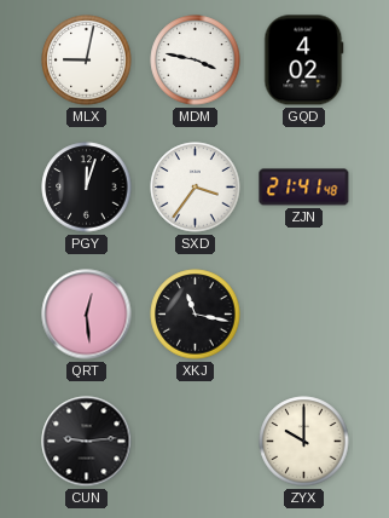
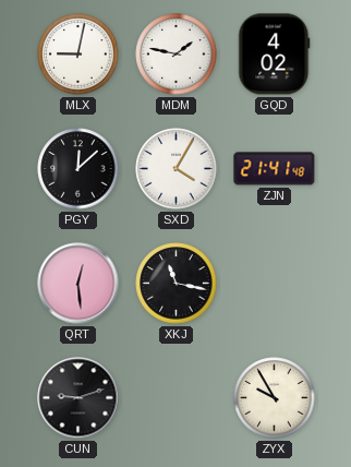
MDM: 3:47 -> 1:47 (177, 55)
PGY: 12:03 -> 12:08 (78, 169)
SXD: 3:36 -> 4:05 (177, 169)
CUN: 9:14 -> 9:12 (78, 398)
ZYX: 10:00 -> 9:55 (275, 398)
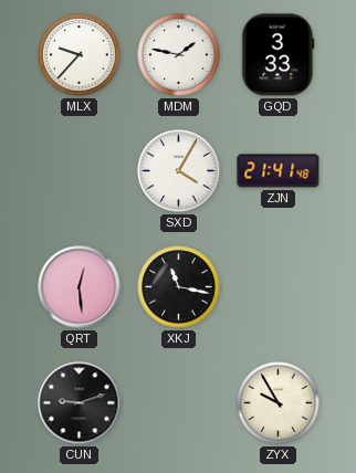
MLX: 9:02 -> 9:37 (80, 55)
GQD: 4:02 -> 3:33 (279, 55)
PGY: 12:08 -> none (78, 169)
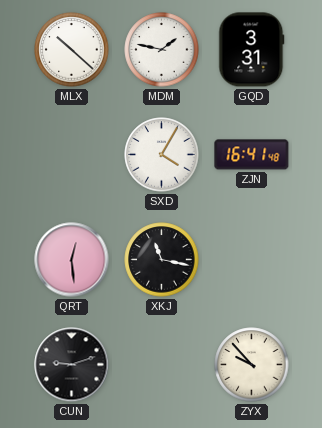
MLX: 9:37 -> 10:22 (72, 50)
GQD: 3:33 -> 3:31 (252, 50)
ZJN: 21:41 -> 16:41 (252, 155)
ZYX: 9:55 -> 9:53 (252, 365)
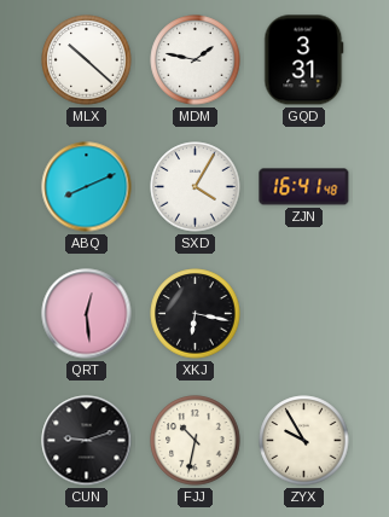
ABQ: none -> 8:11 (87, 187)
XKJ: 11:17 -> 6:17 (196, 314)
FJJ: none -> 10:32 (196, 441)
ZYX: 9:53 -> 9:55 (304, 441)
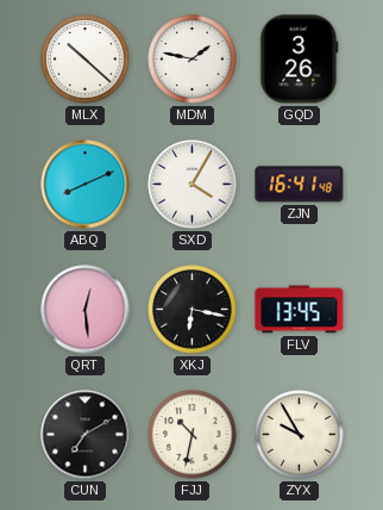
GQD: 3:31 -> 3:26 (300, 60)
FLV: none -> 13:45 (300, 310)
CUN: 9:12 -> 7:10 (86, 435)
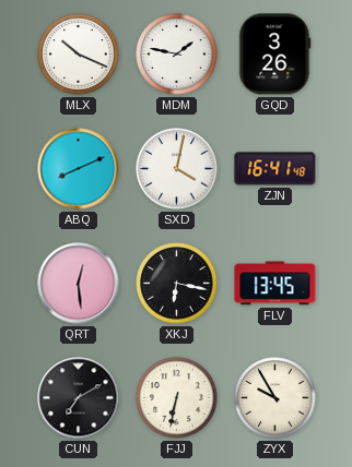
MLX: 10:22 -> 10:19 (79, 55)
SXD: 4:05 -> 4:02 (177, 169)
FJJ: 10:32 -> 6:32 (177, 398)
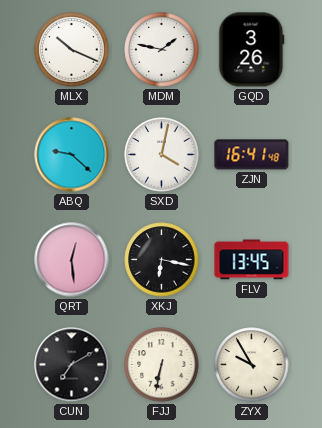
ABQ: 8:11 -> 9:22 (72, 155)
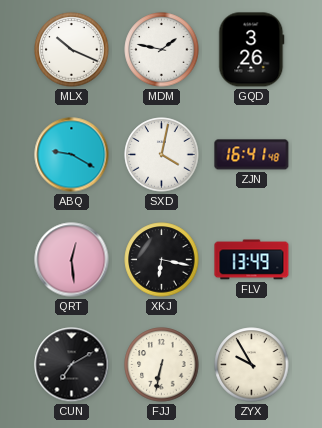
ABQ: 9:22 -> 9:20 (72, 155)
FLV: 13:45 -> 13:49 (252, 260)
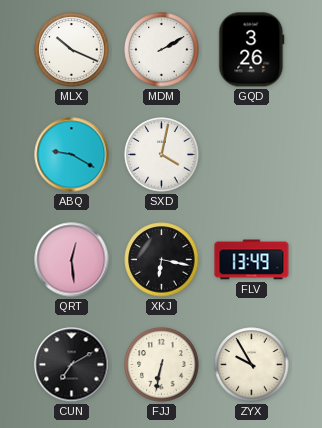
MDM: 1:47 -> 2:10 (162, 50)
ZJN: 16:41 -> none (252, 155)
